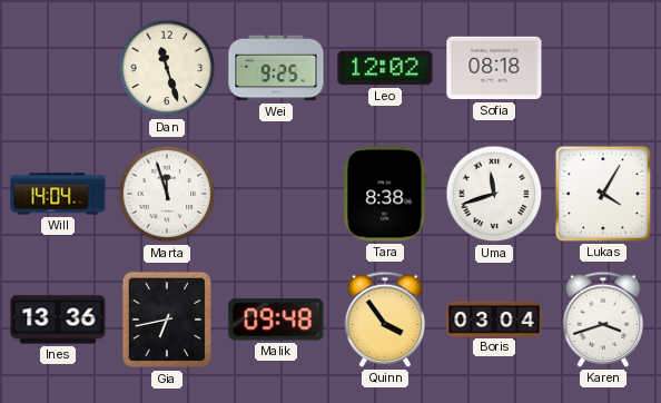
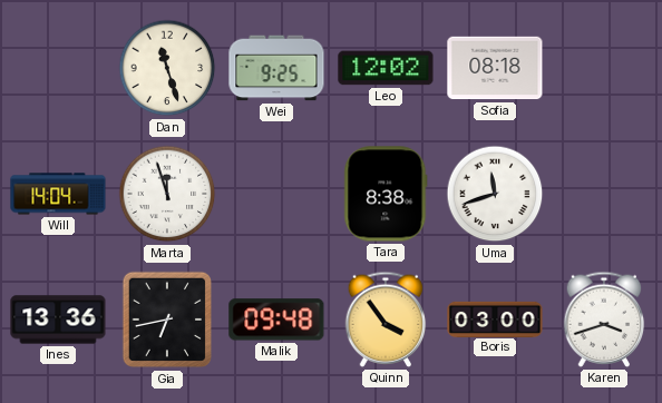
Lukas: 4:05 -> none (603, 194)
Boris: 03:04 -> 03:00 (495, 318)
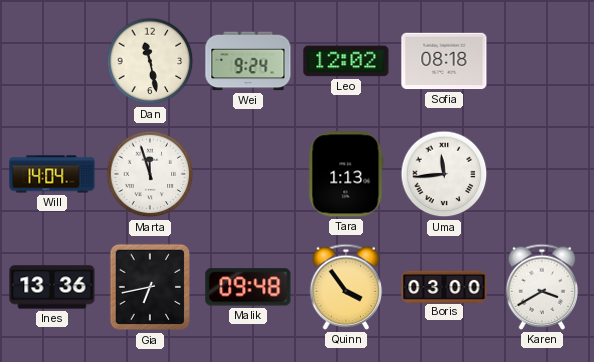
Dan: 11:27 -> 11:28 (150, 61)
Wei: 9:25 -> 9:24 (248, 61)
Tara: 8:38 -> 1:13 (346, 174)
Uma: 11:42 -> 11:44 (444, 174)
Karen: 3:42 -> 3:40 (542, 287)
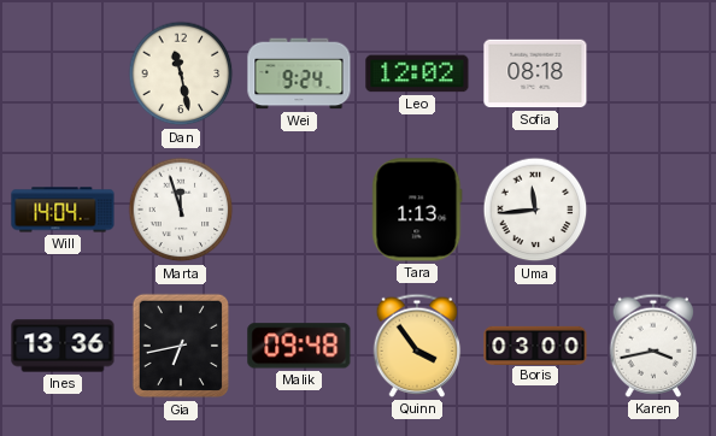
Karen: 3:40 -> 3:43 (653, 346)
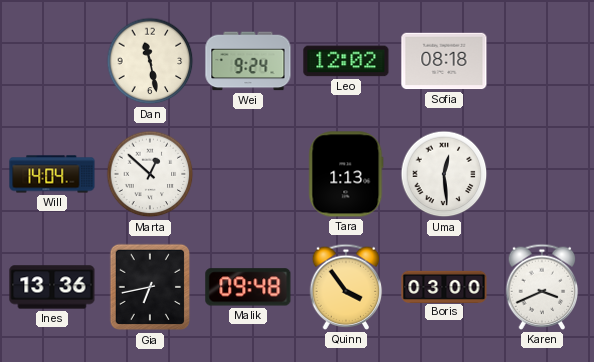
Marta: 11:57 -> 12:52 (150, 174)
Uma: 11:44 -> 12:29 (444, 174)
Karen: 3:43 -> 3:41 (542, 287)
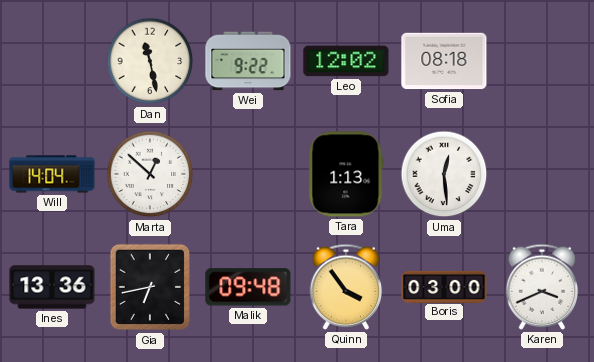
Wei: 9:24 -> 9:22 (248, 61)
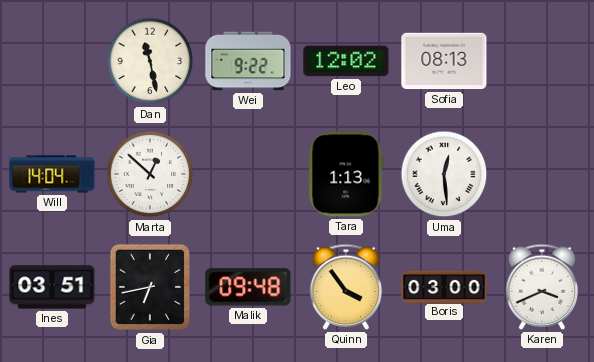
Sofia: 08:18 -> 08:13 (444, 61)
Ines: 13:36 -> 03:51 (52, 287)
